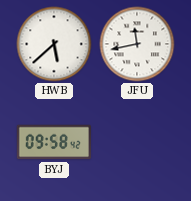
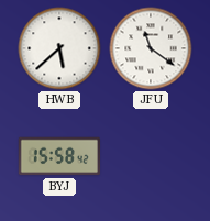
JFU: 11:43 -> 11:21 (151, 48)
BYJ: 09:58 -> 15:58 (59, 156)
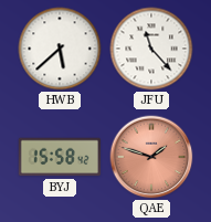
JFU: 11:21 -> 11:23 (151, 49)
QAE: none -> 1:48 (151, 157)
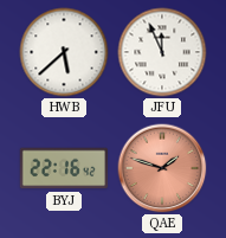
JFU: 11:23 -> 11:56 (162, 52)
BYJ: 15:58 -> 22:16 (64, 168)
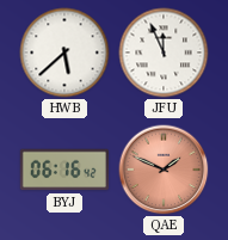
BYJ: 22:16 -> 06:16 (64, 170)
QAE: 1:48 -> 1:49 (164, 170)
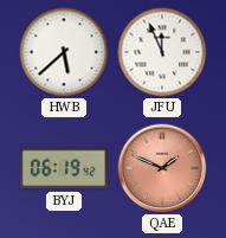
BYJ: 06:16 -> 06:19 (64, 168)
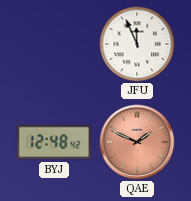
HWB: 5:38 -> none (64, 52)
BYJ: 06:19 -> 12:48 (54, 142)
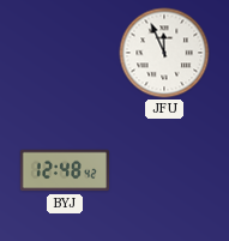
QAE: 1:49 -> none (137, 142)
